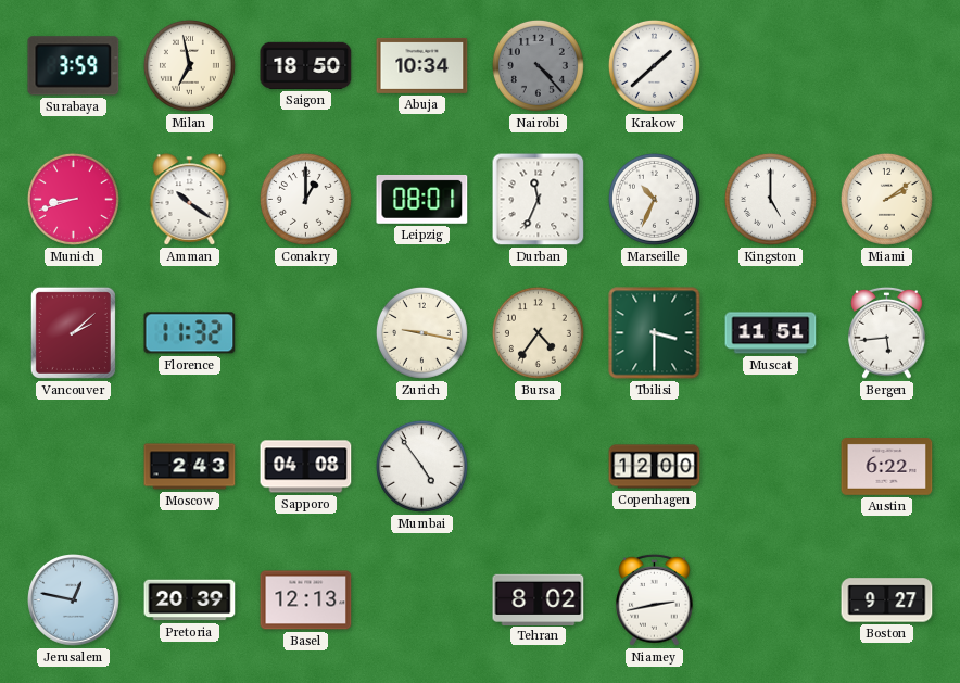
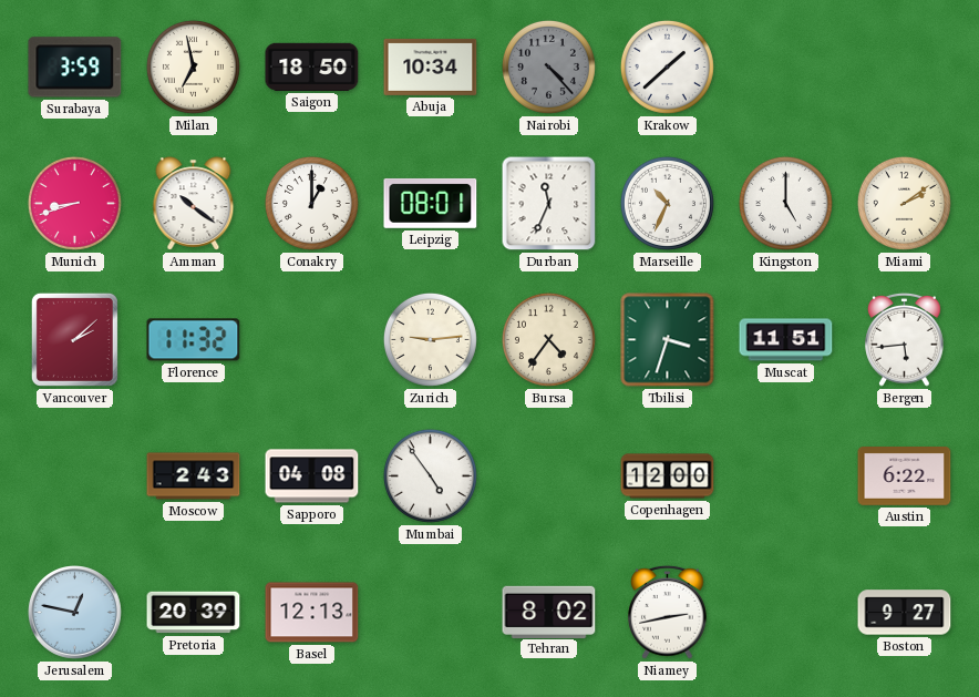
Zurich: 9:17 -> 9:14 (430, 339)
Tbilisi: 3:30 -> 3:33 (668, 340)
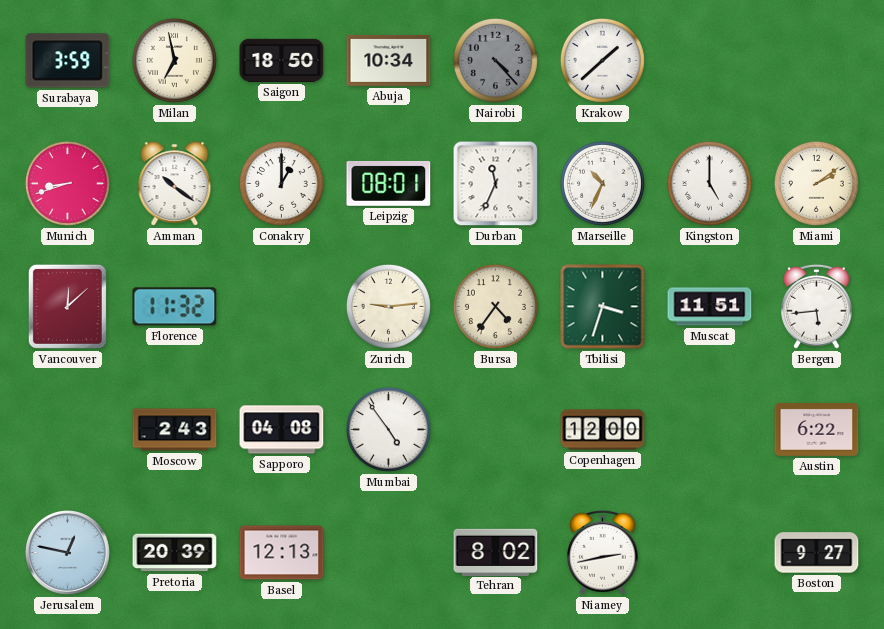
Vancouver: 2:08 -> 12:08 (67, 306)
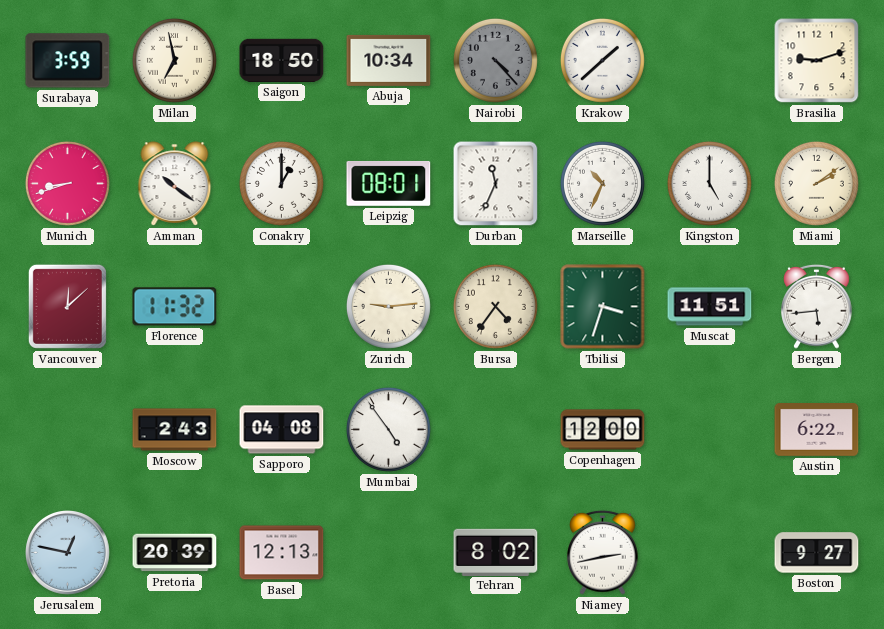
Brasilia: none -> 9:12 (817, 61)
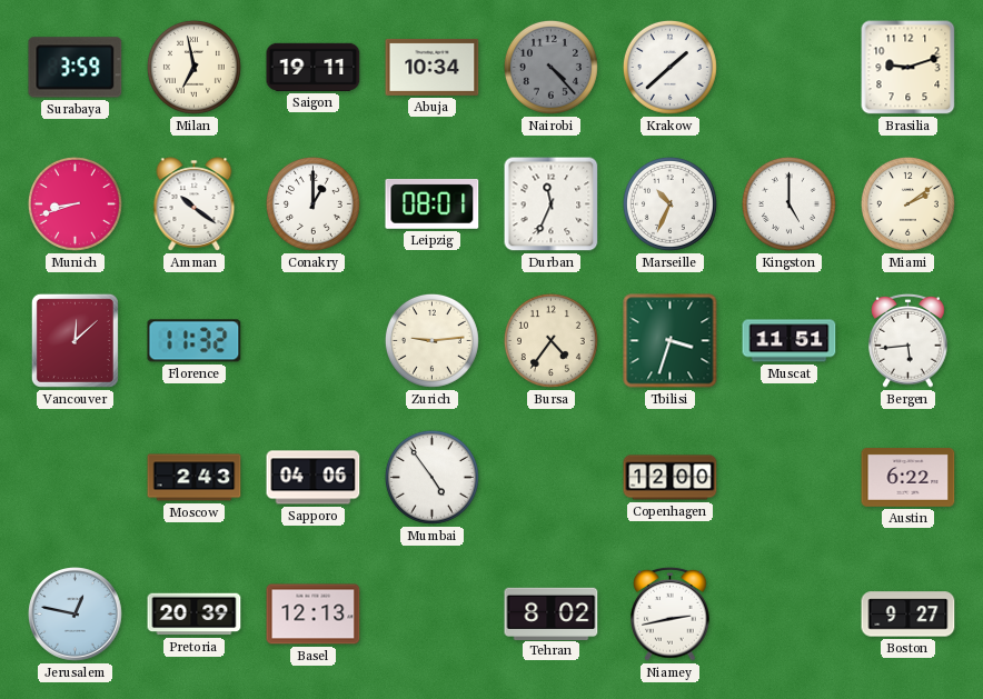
Saigon: 18:50 -> 19:11 (314, 67)
Sapporo: 04:08 -> 04:06 (314, 478)
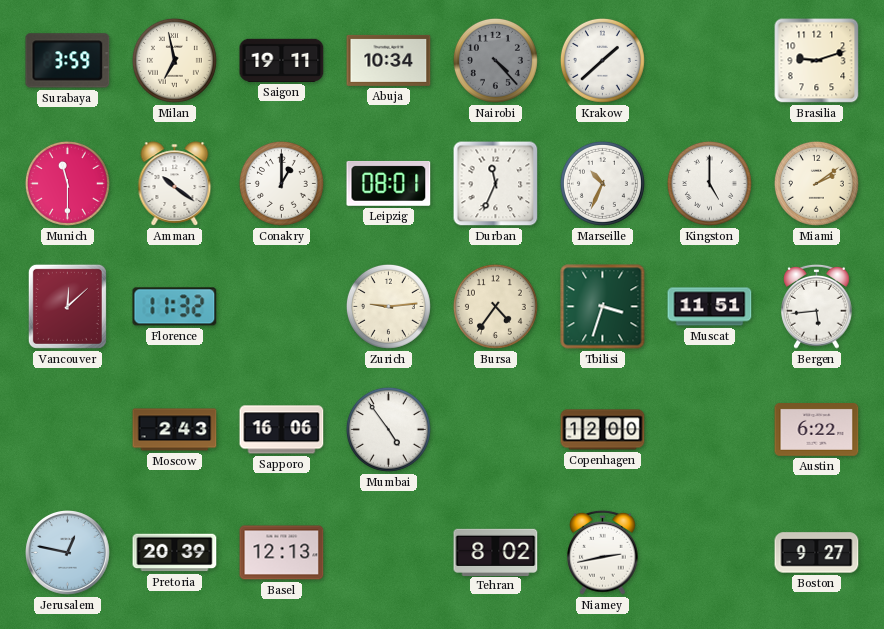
Munich: 8:42 -> 11:30 (67, 183)
Sapporo: 04:06 -> 16:06 (282, 430)
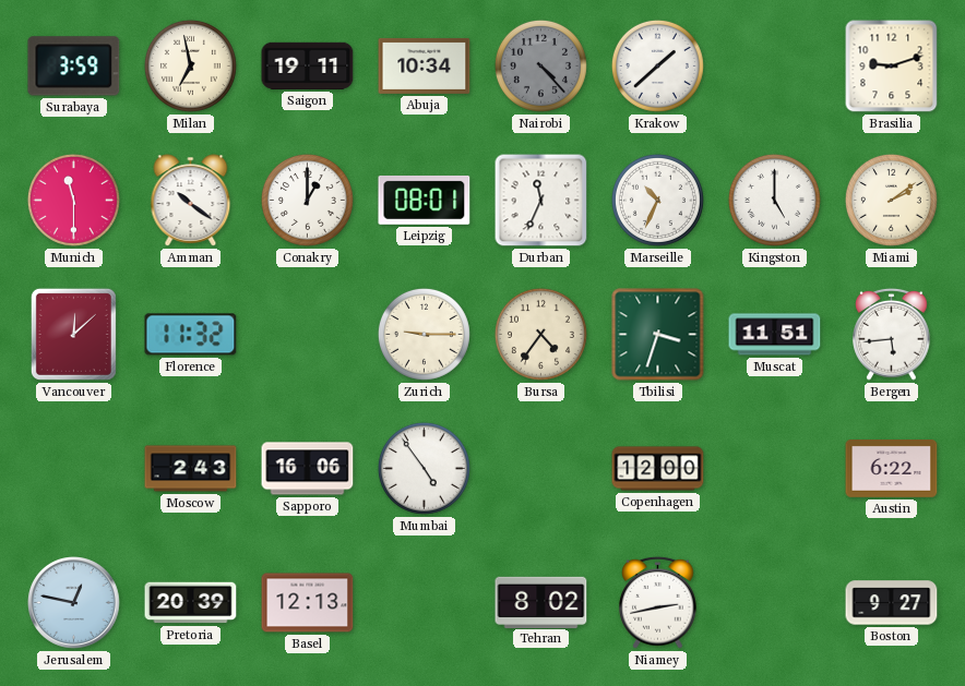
Zurich: 9:14 -> 9:15 (424, 334)
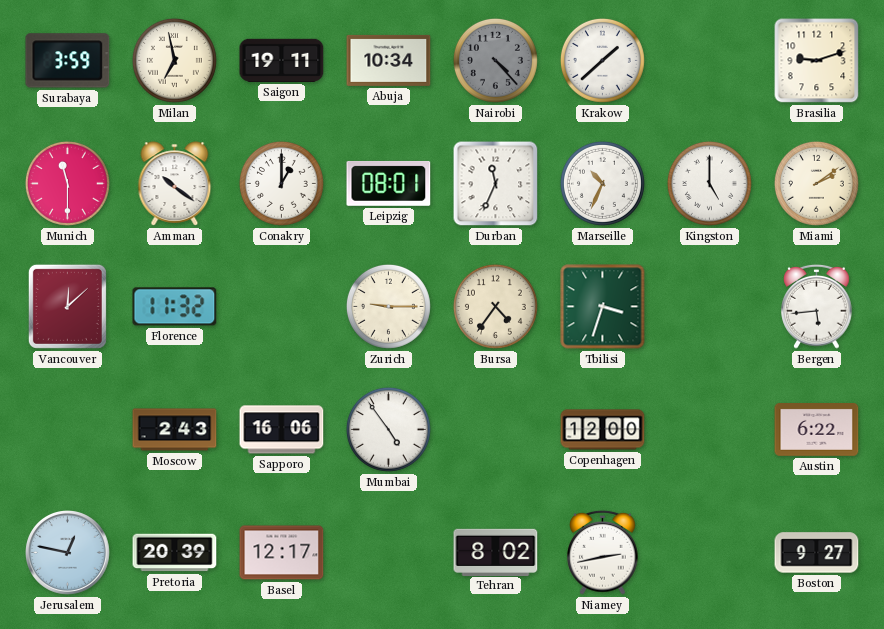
Muscat: 11:51 -> none (775, 335)
Basel: 12:13 -> 12:17 (282, 553)
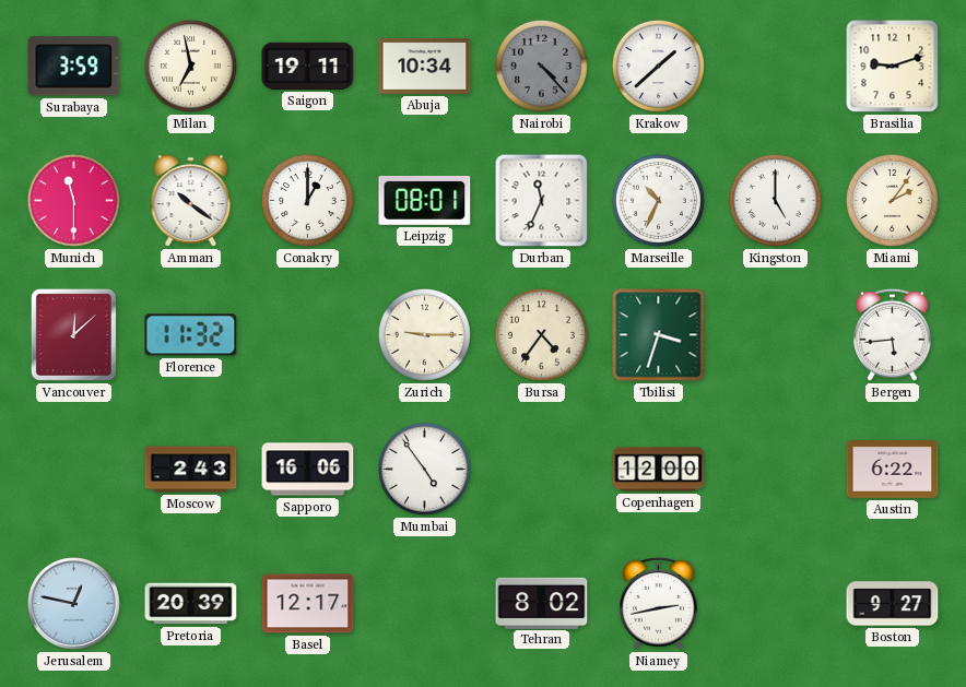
Miami: 2:09 -> 2:06 (892, 200)
